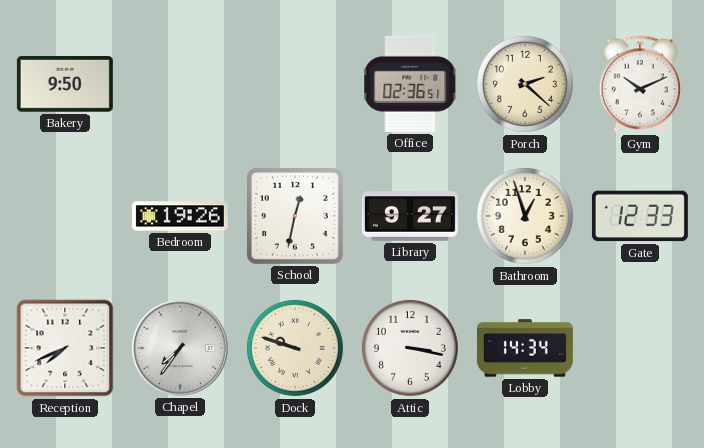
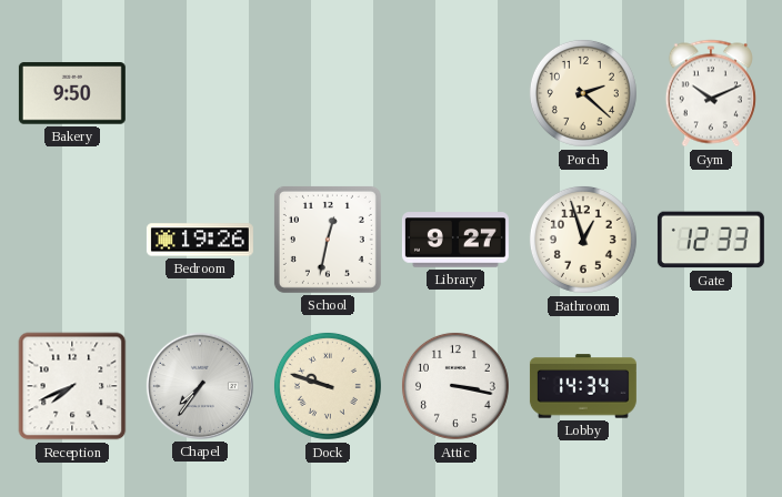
Office: 02:36 -> none (411, 84)
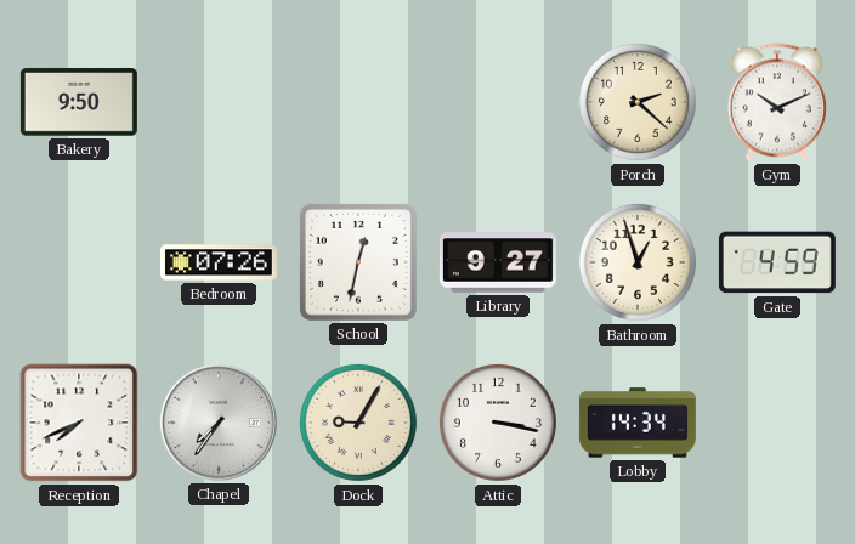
Bedroom: 19:26 -> 07:26 (219, 262)
Gate: 12:33 -> 4:59 (777, 262)
Dock: 9:48 -> 9:05 (358, 423)
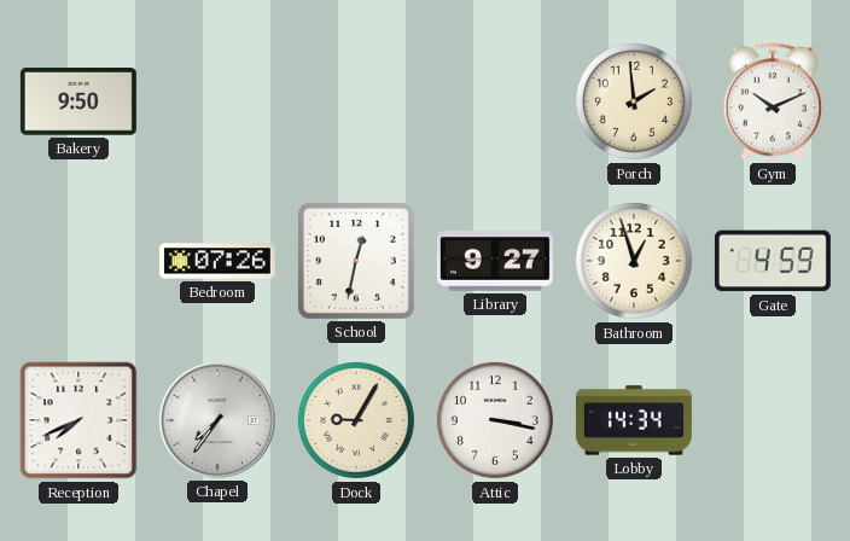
Porch: 2:22 -> 1:59 (634, 101)
